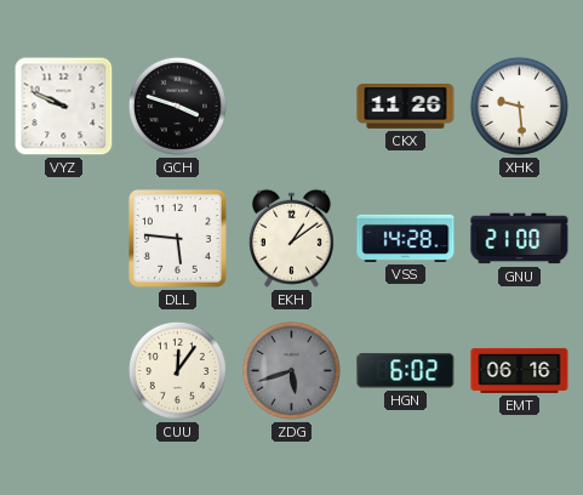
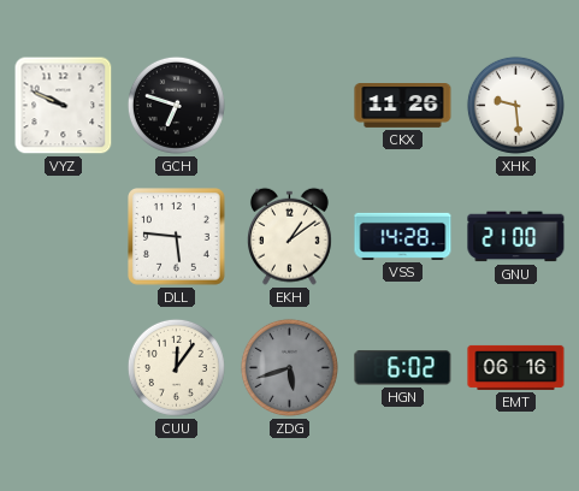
GCH: 3:48 -> 6:48 (176, 105)
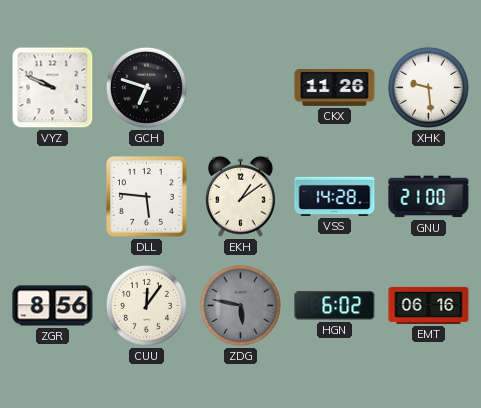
ZGR: none -> 8:56 (53, 306)
ZDG: 5:42 -> 5:47 (240, 305)
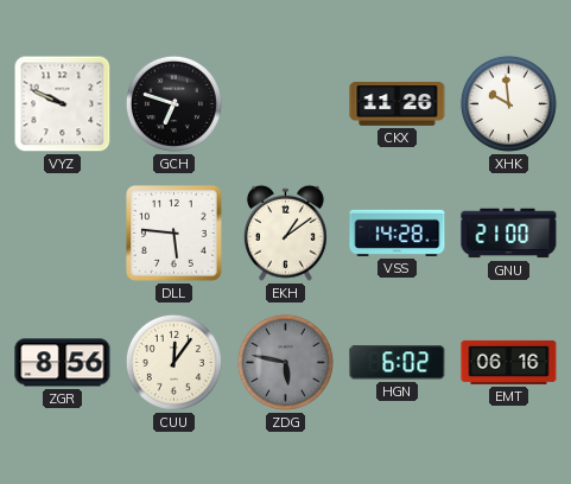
XHK: 9:29 -> 9:59 (508, 103)
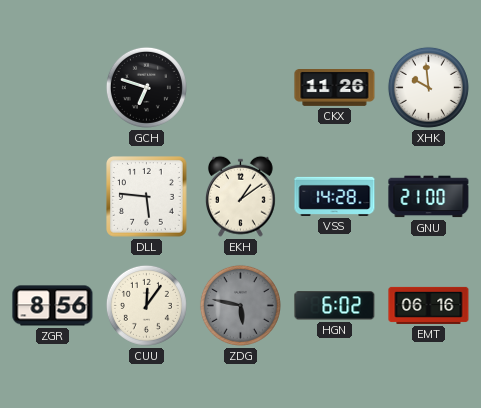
VYZ: 9:49 -> none (63, 104)
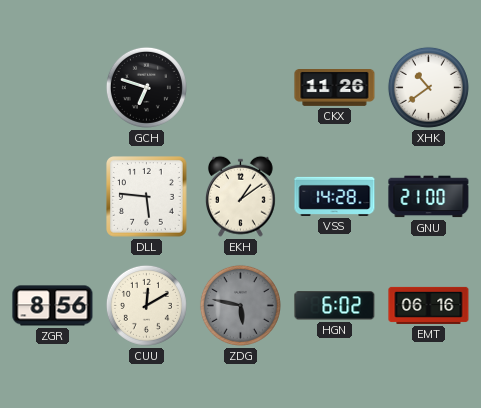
XHK: 9:59 -> 10:39 (428, 87)
CUU: 12:06 -> 12:10 (146, 305)
